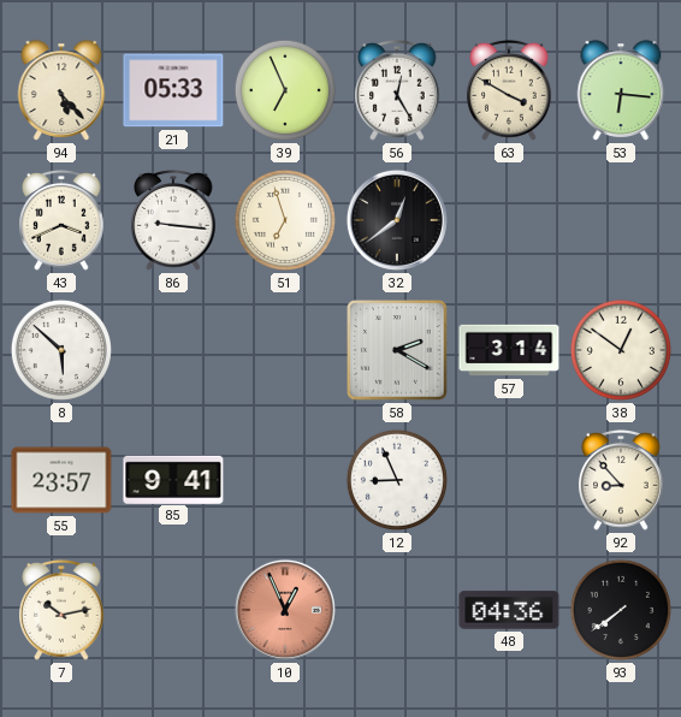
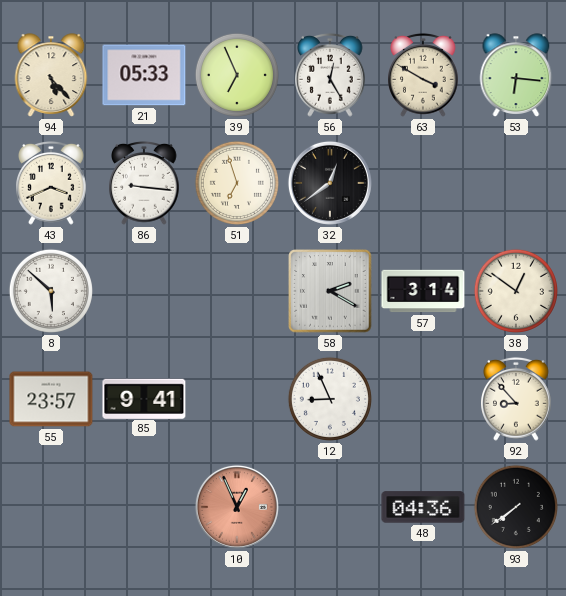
7: 10:13 -> none (63, 610)
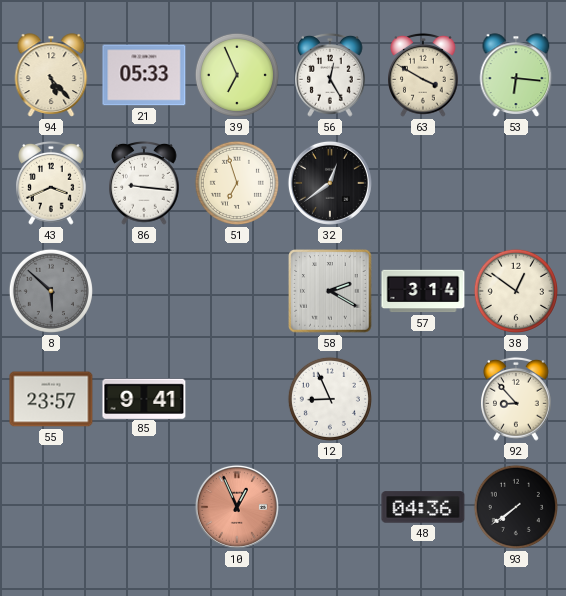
8 dial: white -> grey (51, 291)
